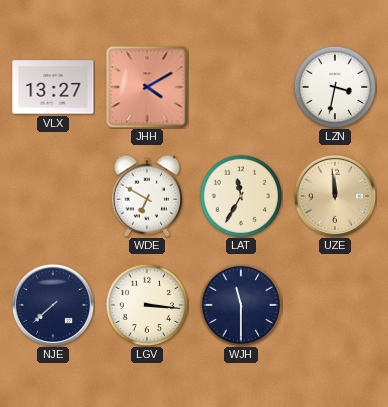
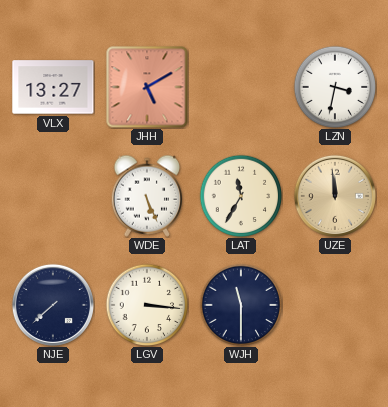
JHH: 4:10 -> 5:10 (147, 87)
WDE: 6:50 -> 5:26 (147, 196)
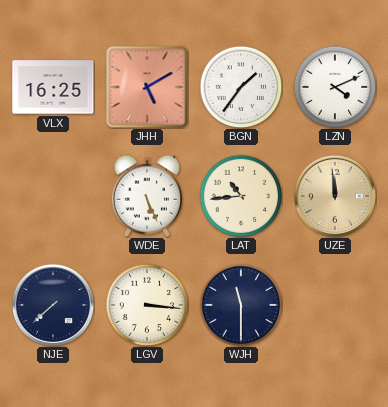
VLX: 13:27 -> 16:25 (53, 87)
BGN: none -> 1:36 (241, 87)
LZN: 3:32 -> 4:11 (335, 87)
LAT: 11:35 -> 10:44 (241, 196)
